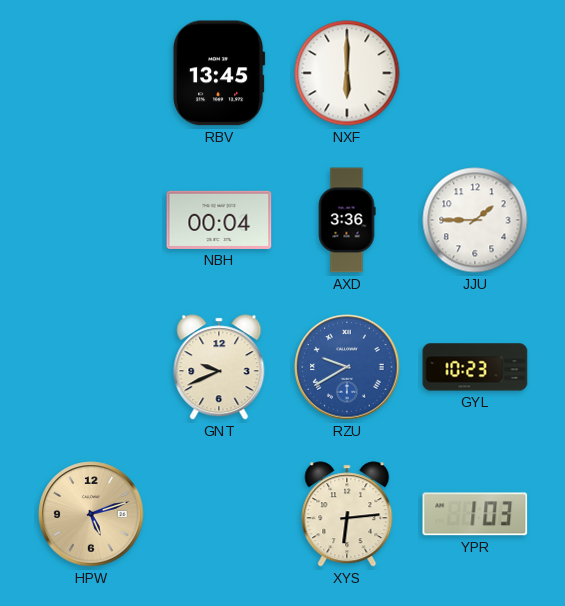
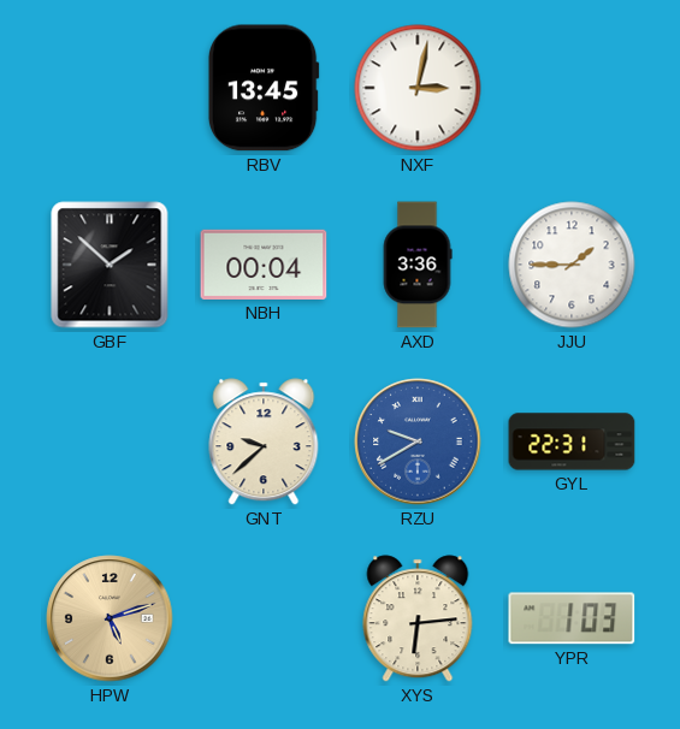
NXF: 6:00 -> 3:02 (418, 88)
GBF: none -> 1:52 (110, 265)
GNT: 9:41 -> 9:38 (264, 441)
GYL: 10:23 -> 22:31 (572, 441)
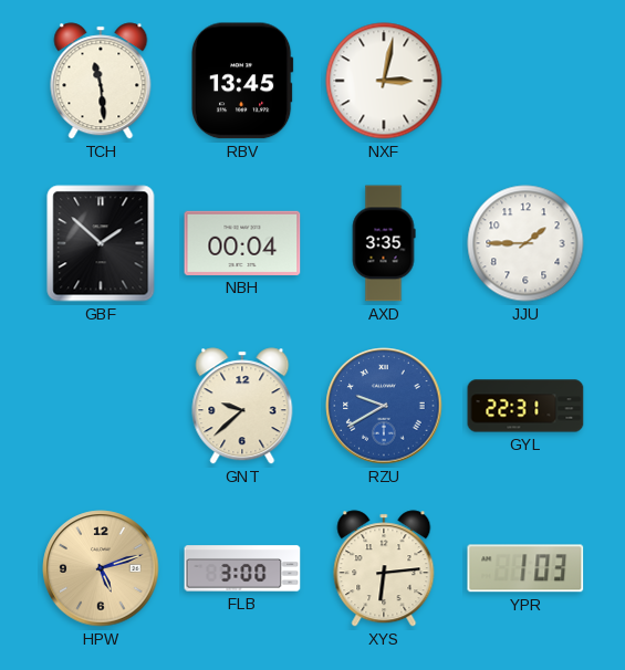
TCH: none -> 11:29 (101, 81)
AXD: 3:36 -> 3:35 (384, 243)
FLB: none -> 3:00 (242, 568)
